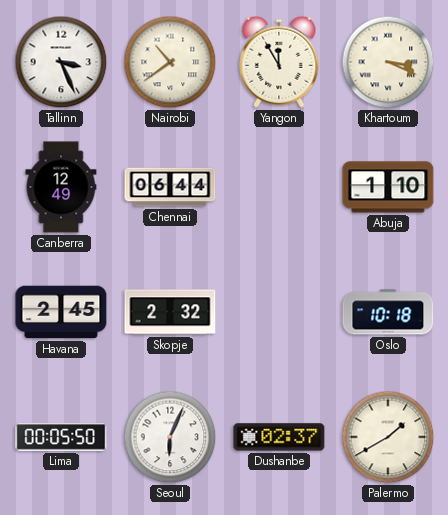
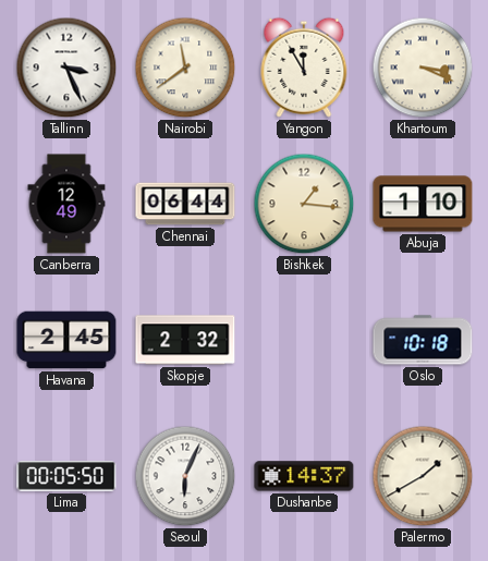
Nairobi: 10:39 -> 11:39 (185, 68)
Bishkek: none -> 1:16 (304, 204)
Dushanbe: 02:37 -> 14:37 (304, 476)
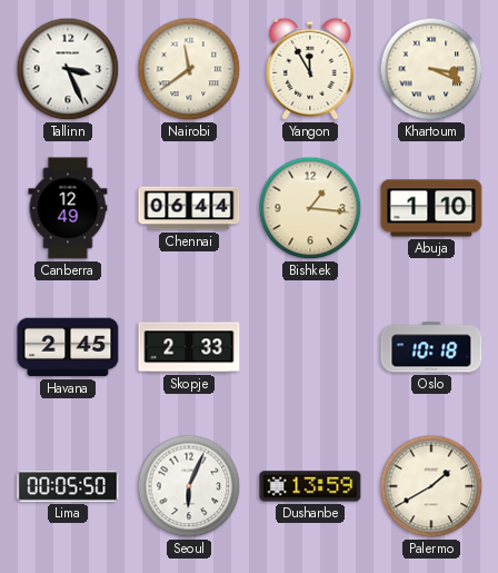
Skopje: 2:32 -> 2:33 (189, 347)
Dushanbe: 14:37 -> 13:59 (310, 486)
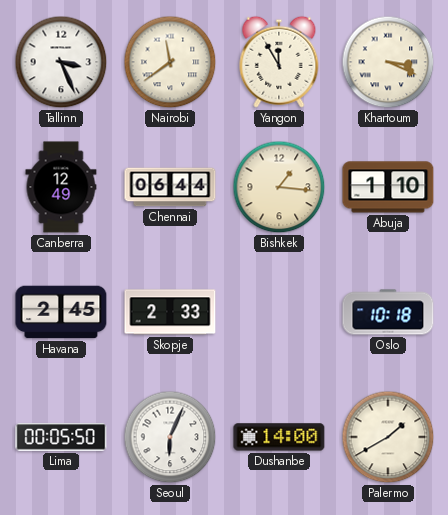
Dushanbe: 13:59 -> 14:00 (279, 437)
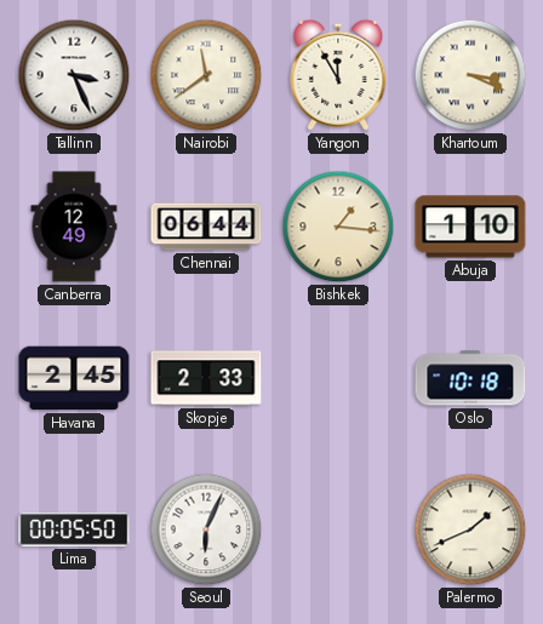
Dushanbe: 14:00 -> none (279, 437)
Palermo: 1:40 -> 1:41 (470, 529)
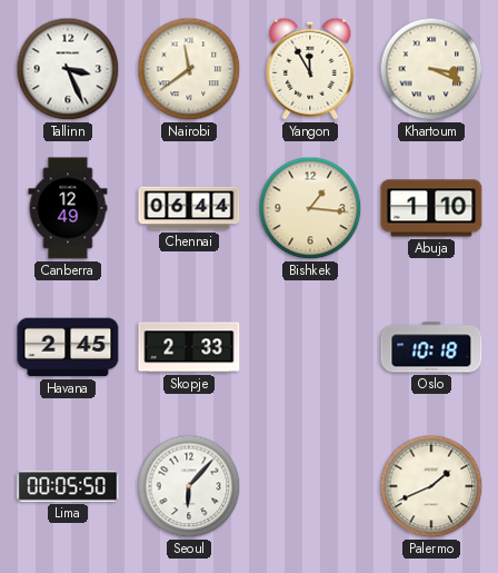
Seoul: 6:04 -> 6:07 (189, 486)
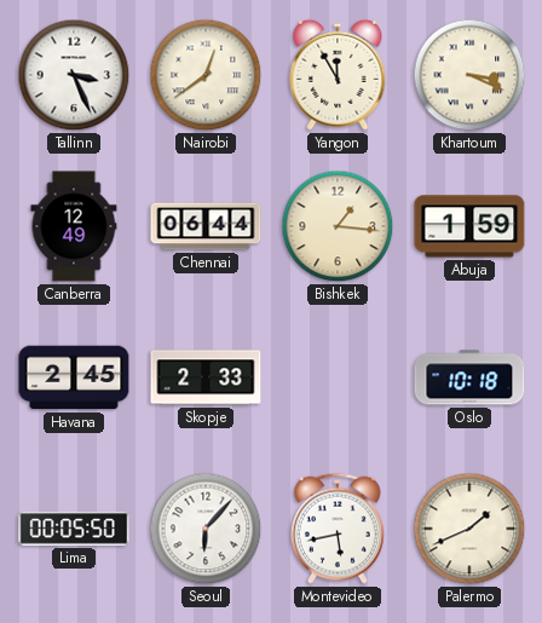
Nairobi: 11:39 -> 12:39 (206, 75)
Abuja: 1:10 -> 1:59 (469, 226)
Montevideo: none -> 5:43 (338, 529)
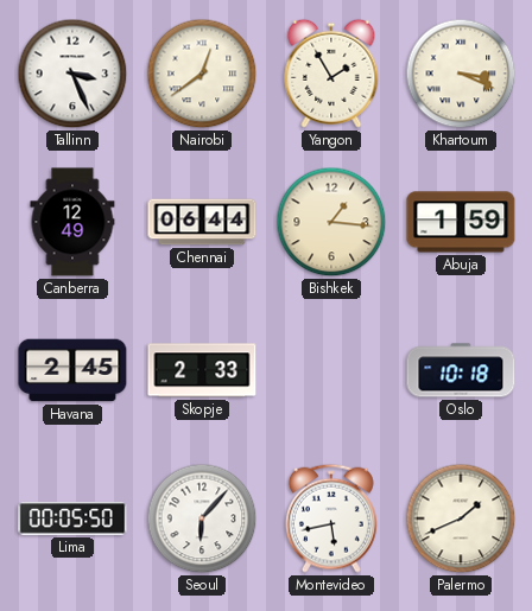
Yangon: 11:55 -> 1:55 (331, 74)
